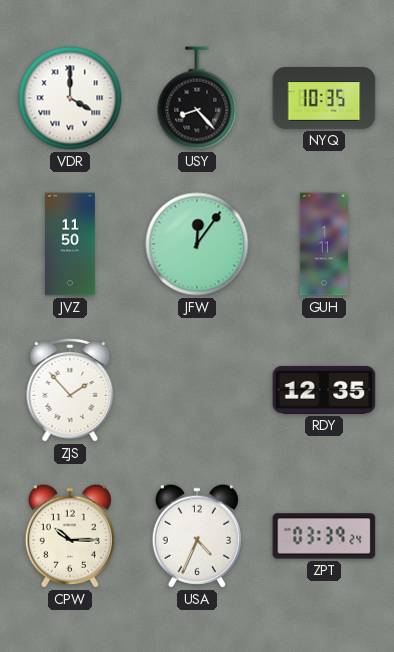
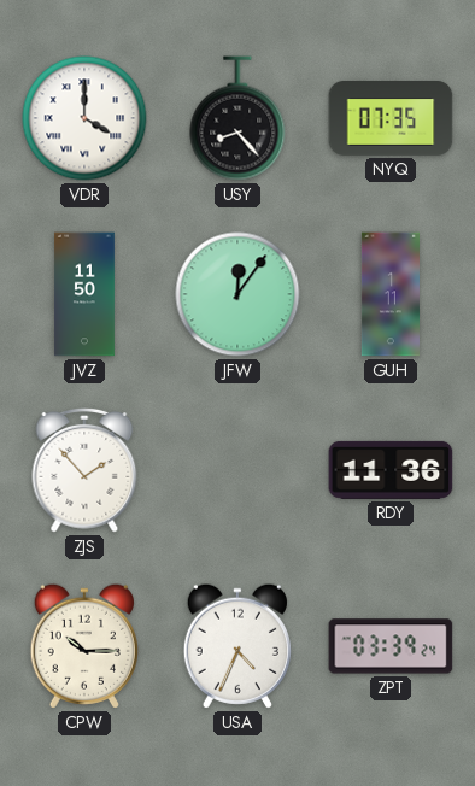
NYQ: 10:35 -> 07:35 (391, 119)
RDY: 12:35 -> 11:36 (391, 470)
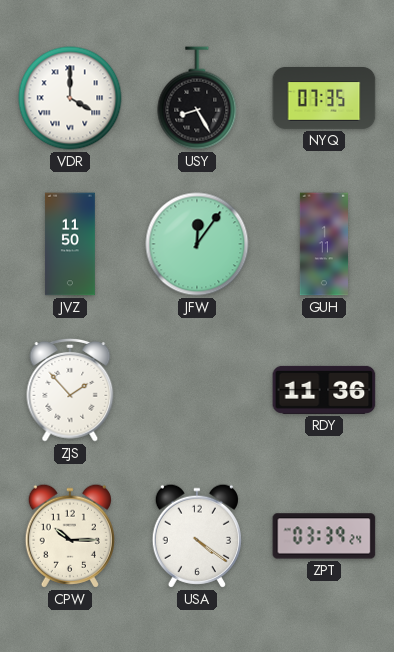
USY: 8:23 -> 8:25 (197, 98)
USA: 4:34 -> 4:21 (197, 536)
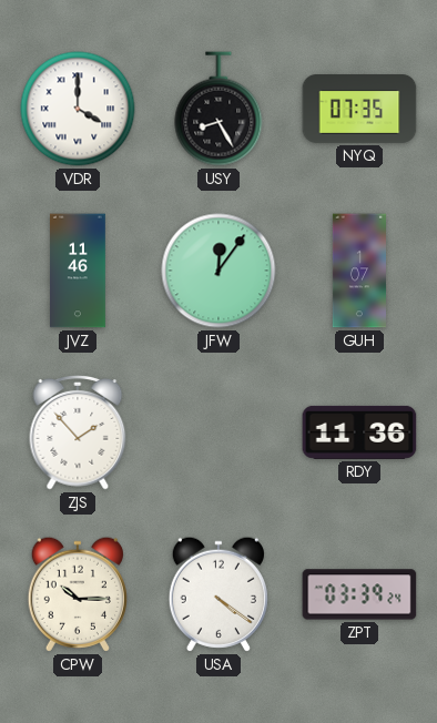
JVZ: 11:50 -> 11:46 (79, 271)
GUH: 1:11 -> 1:07 (359, 271)
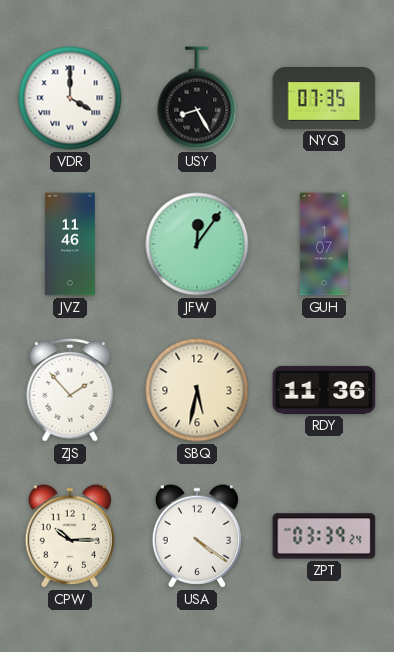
SBQ: none -> 5:32 (197, 390)
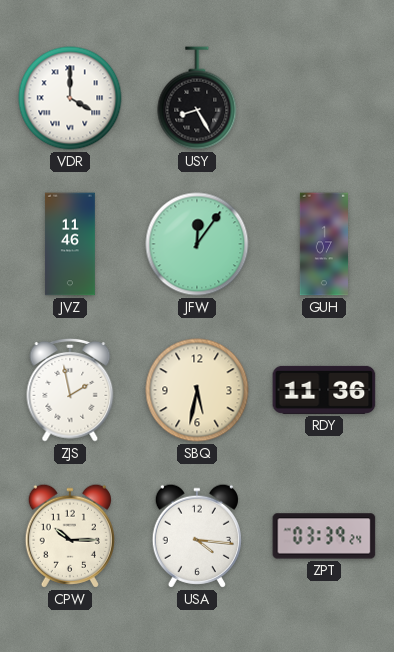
NYQ: 07:35 -> none (324, 99)
ZJS: 1:53 -> 1:58 (70, 390)
USA: 4:21 -> 4:16 (197, 536)
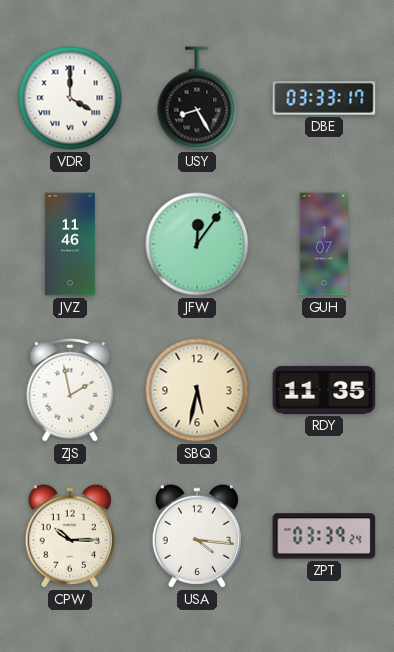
DBE: none -> 03:33 (324, 98)
RDY: 11:36 -> 11:35 (324, 390)
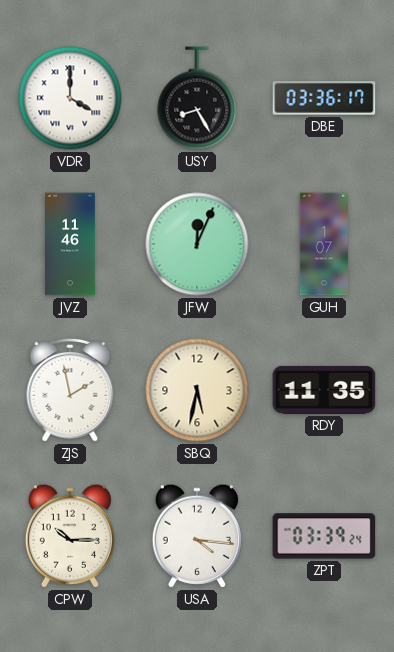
DBE: 03:33 -> 03:36 (324, 98)
JFW: 12:06 -> 12:04 (197, 244)
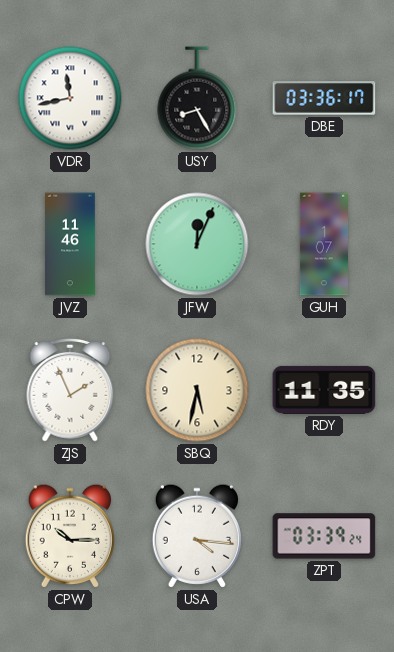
VDR: 4:00 -> 11:43 (70, 98)
ZJS: 1:58 -> 1:56 (70, 390)
